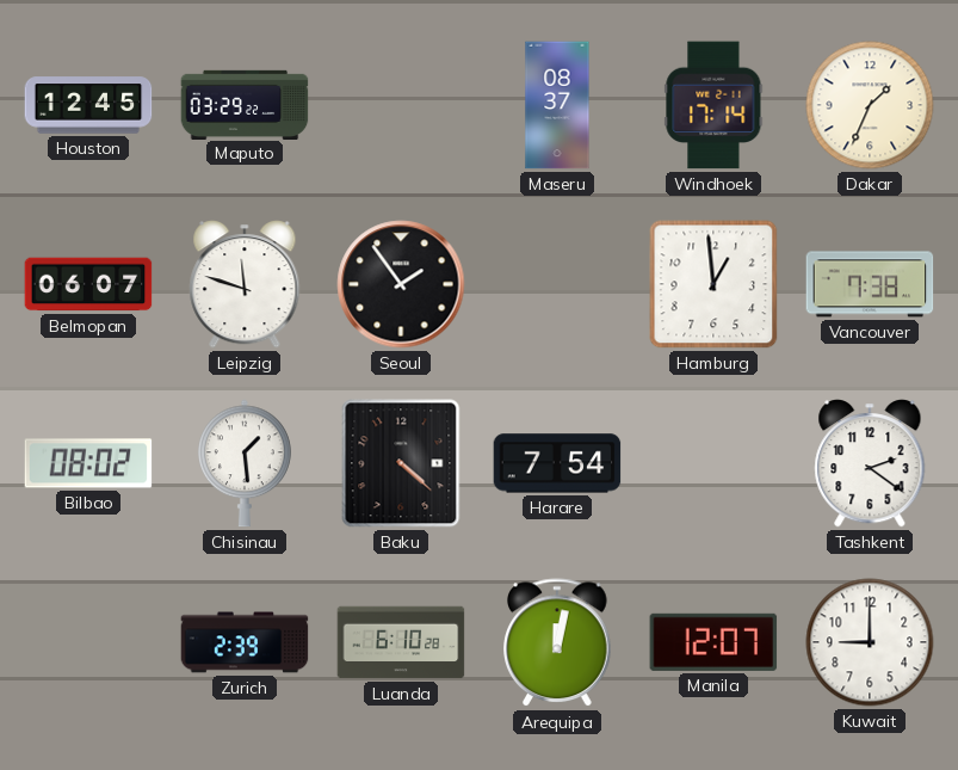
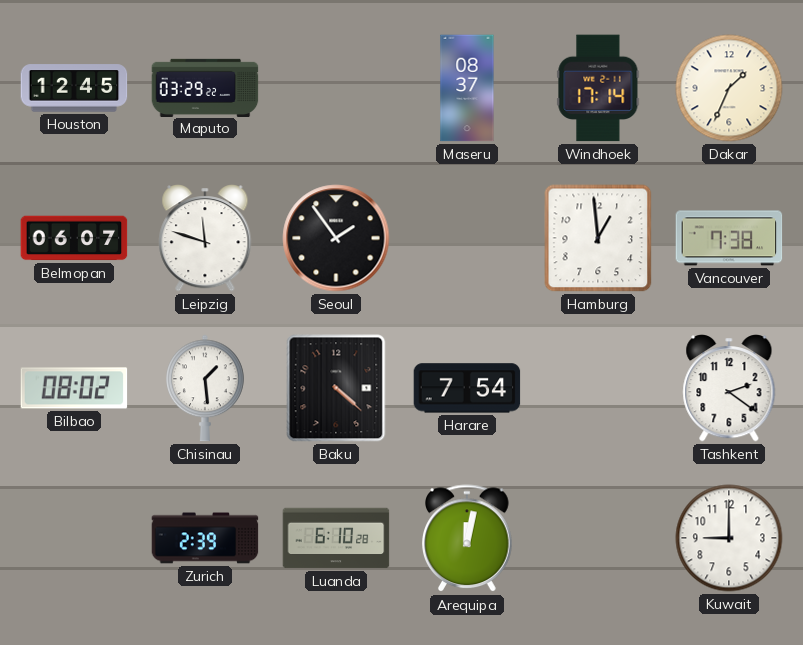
Manila: 12:07 -> none (713, 642)
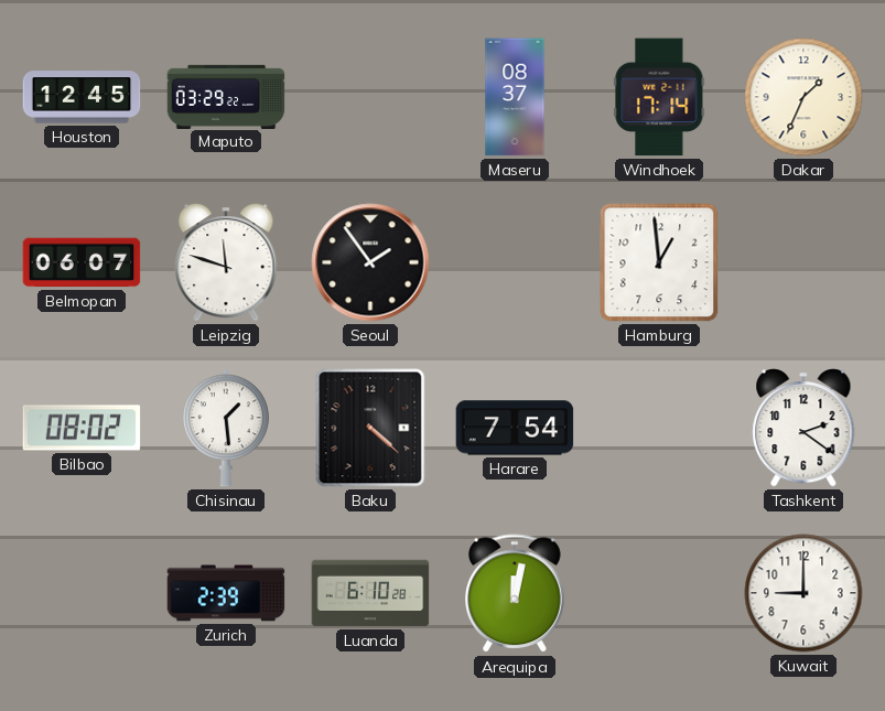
Vancouver: 7:38 -> none (729, 238)
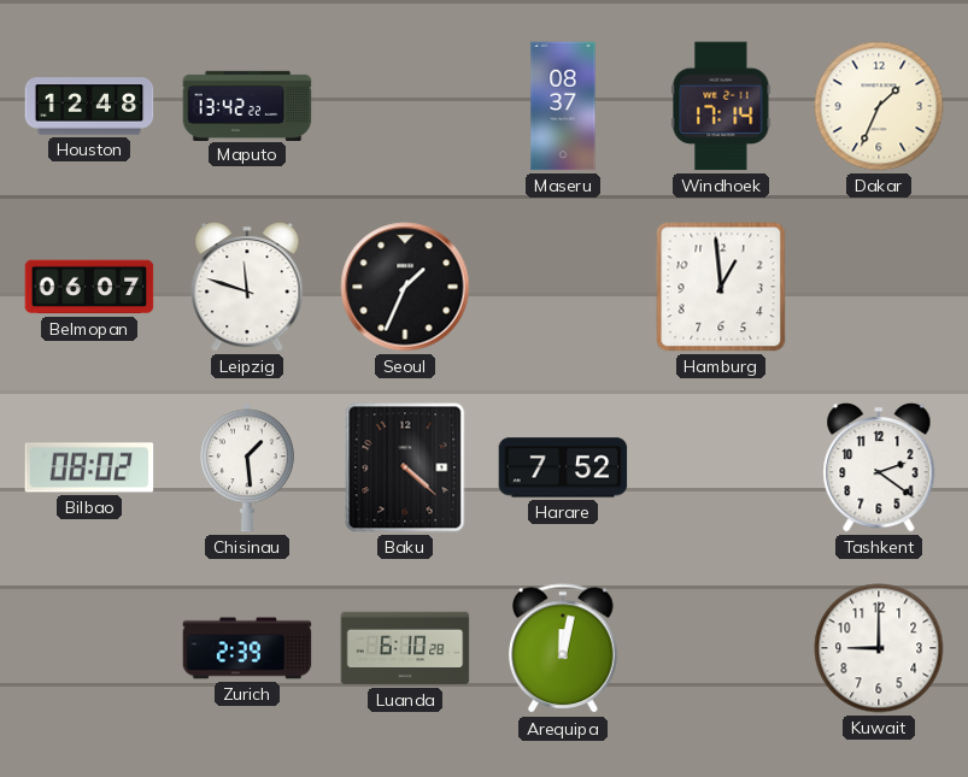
Houston: 12:45 -> 12:48 (89, 106)
Maputo: 03:29 -> 13:42 (247, 105)
Seoul: 1:54 -> 1:34 (405, 287)
Harare: 7:54 -> 7:52 (563, 467)
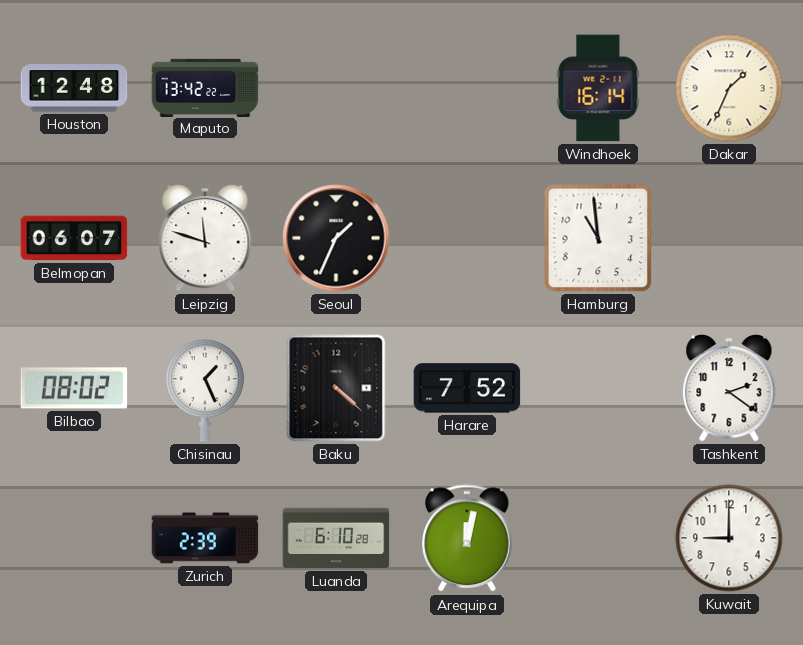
Maseru: 08:37 -> none (563, 106)
Windhoek: 17:14 -> 16:14 (598, 88)
Hamburg: 12:59 -> 10:59 (598, 238)
Chisinau: 1:29 -> 1:26 (206, 388)
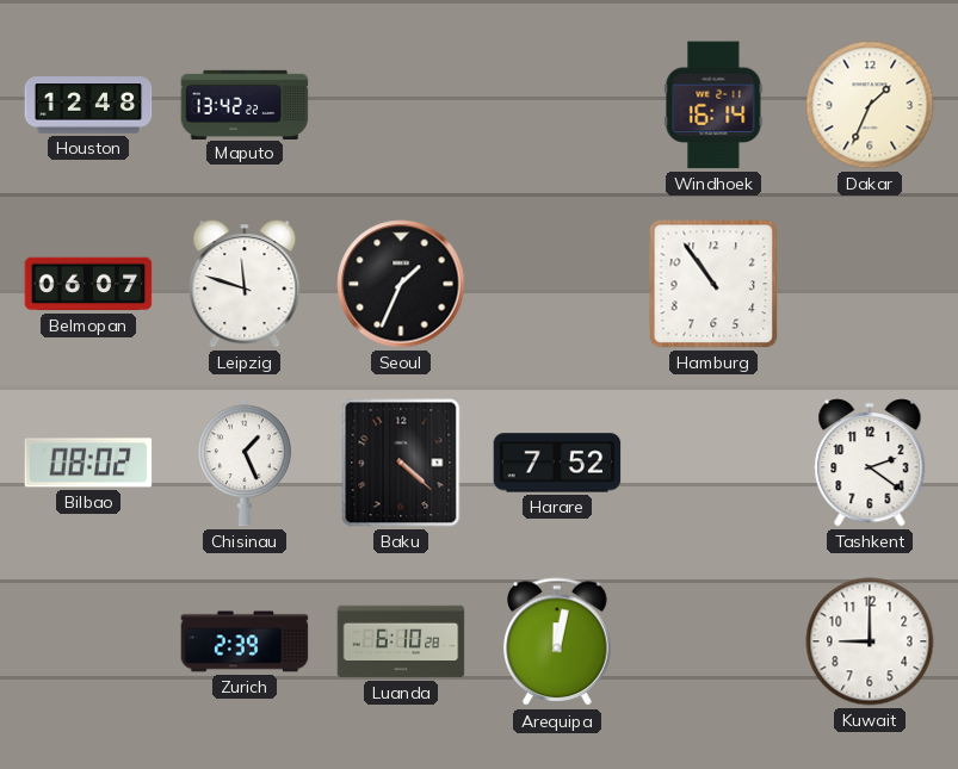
Hamburg: 10:59 -> 10:54 (713, 284)
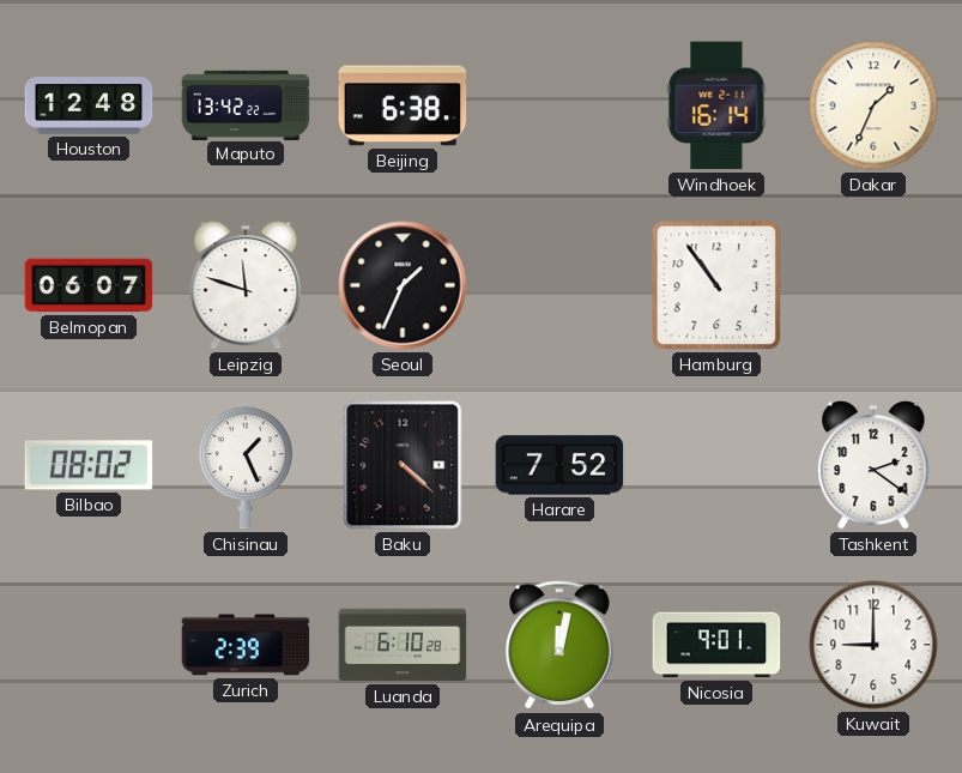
Beijing: none -> 6:38 (403, 105)
Nicosia: none -> 9:01 (716, 645)
